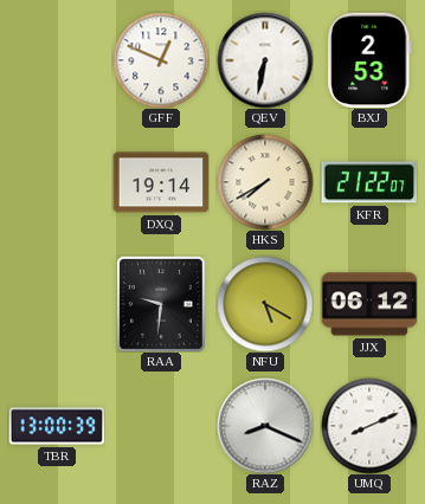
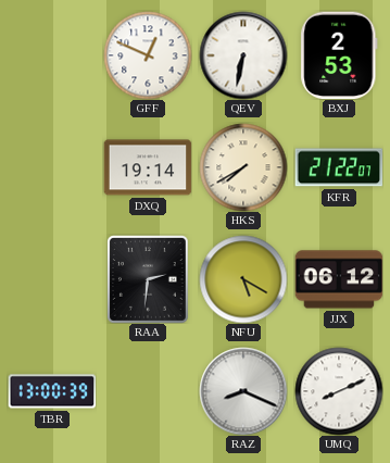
RAA: 9:31 -> 2:31 (148, 279)
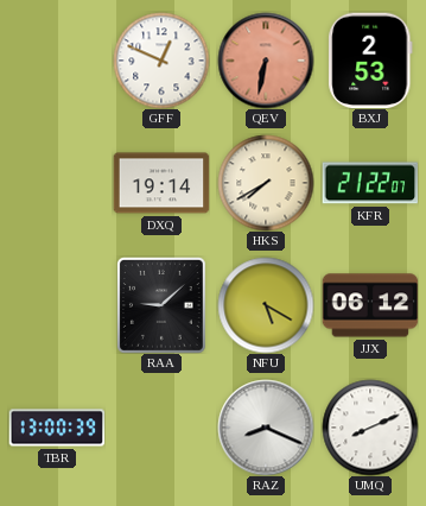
QEV dial: white -> salmon (266, 61)
RAA: 2:31 -> 9:08 (161, 305)
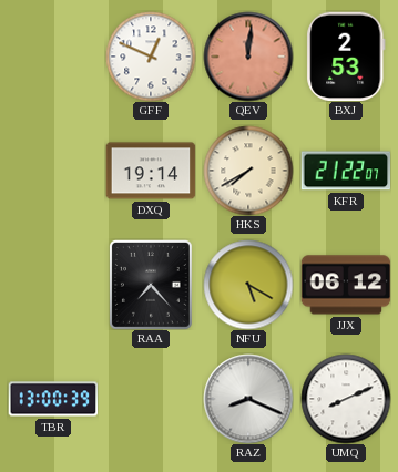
QEV: 6:32 -> 12:01 (248, 57)
RAA: 9:08 -> 7:23 (151, 285)
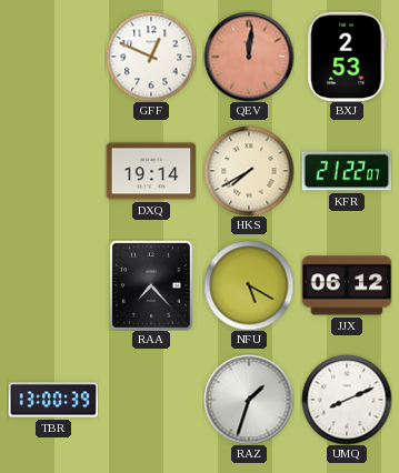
RAZ: 8:19 -> 1:33 (249, 400)
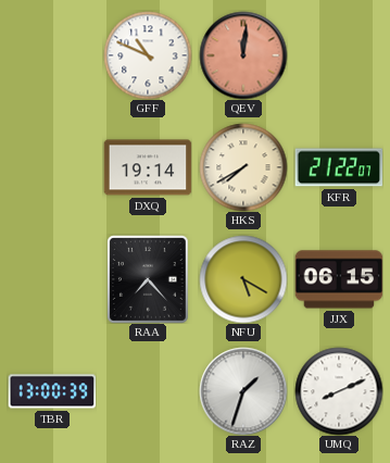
GFF: 12:49 -> 10:49 (148, 55)
BXJ: 2:53 -> none (347, 57)
JJX: 06:12 -> 06:15 (339, 279)
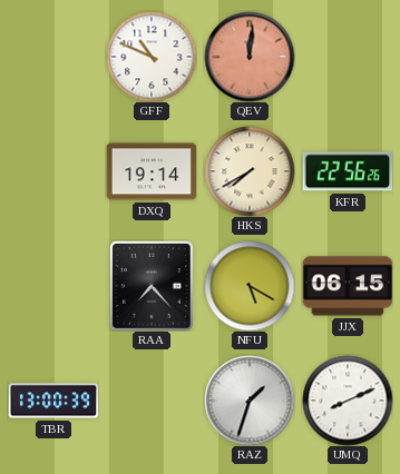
KFR: 21:22 -> 22:56 (348, 171)
